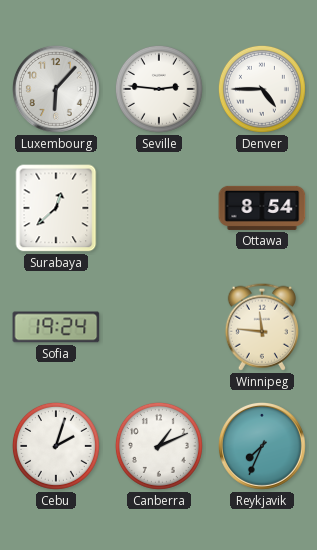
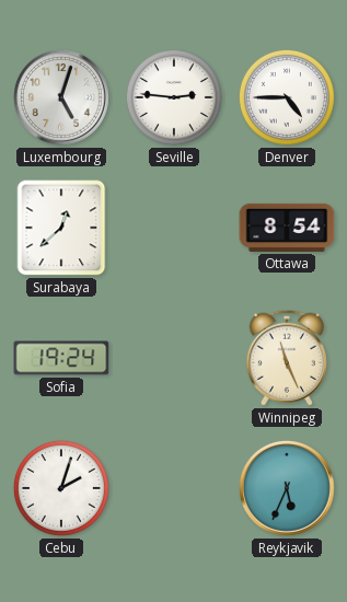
Luxembourg: 6:07 -> 5:03 (61, 97)
Winnipeg: 11:46 -> 11:26 (287, 358)
Canberra: 1:11 -> none (159, 446)
Reykjavik: 7:34 -> 5:34 (287, 488)
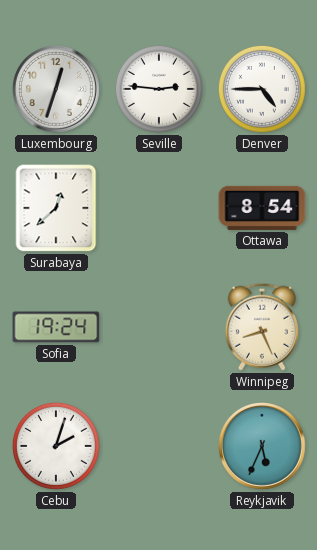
Luxembourg: 5:03 -> 12:33 (56, 89)
Winnipeg: 11:26 -> 8:26 (262, 327)
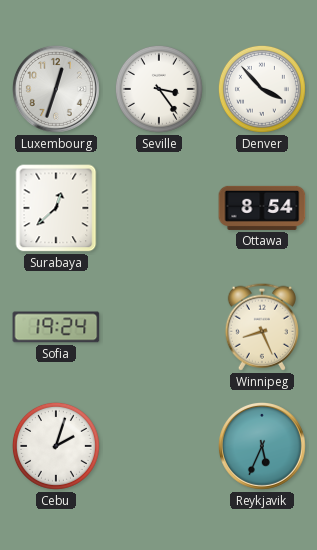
Seville: 2:46 -> 3:24 (159, 89)
Denver: 4:45 -> 3:53 (262, 89)
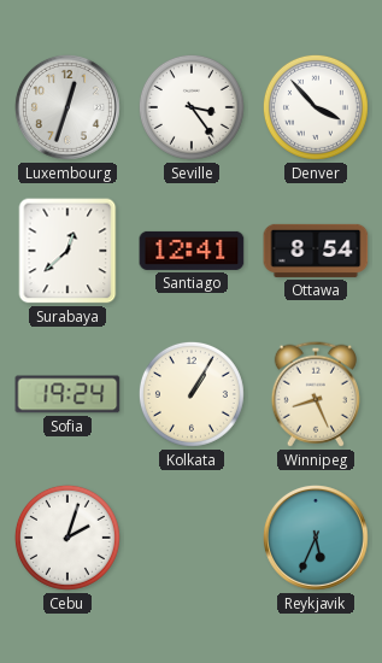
Santiago: none -> 12:41 (192, 251)
Kolkata: none -> 1:05 (192, 394)
